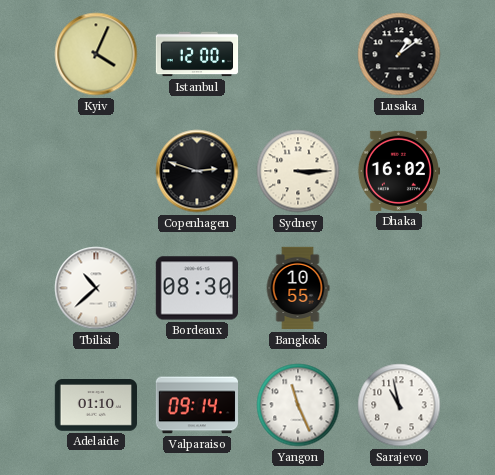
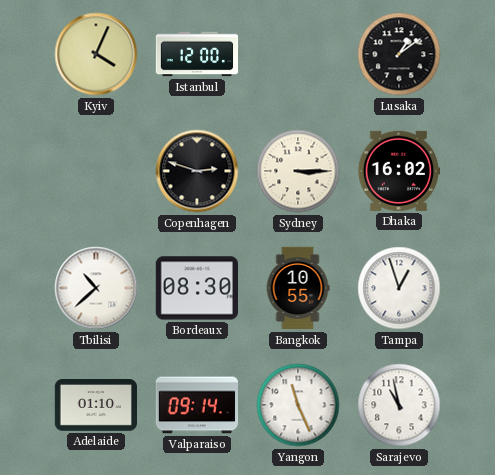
Tampa: none -> 12:57 (399, 288)
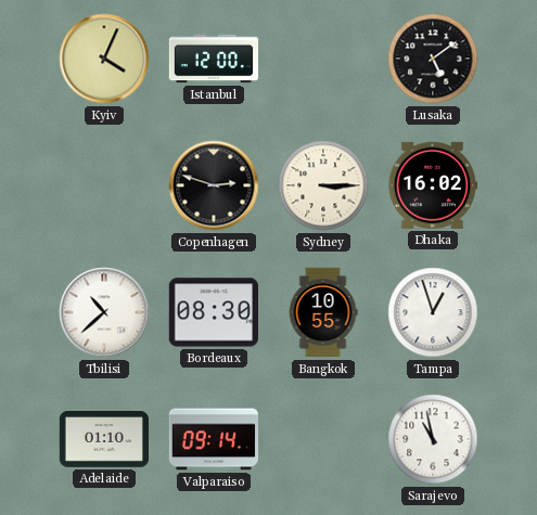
Lusaka: 1:09 -> 5:09 (433, 59)
Yangon: 11:26 -> none (298, 405)
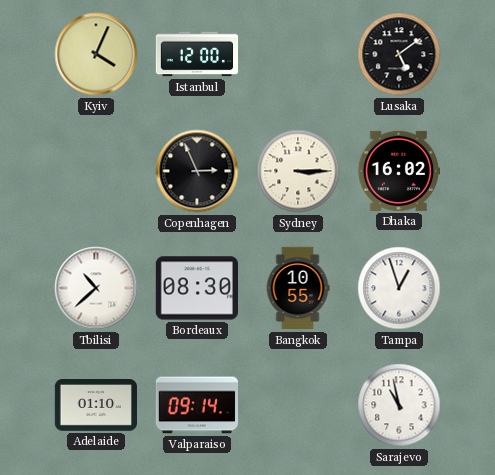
Copenhagen: 2:48 -> 2:56 (197, 171)
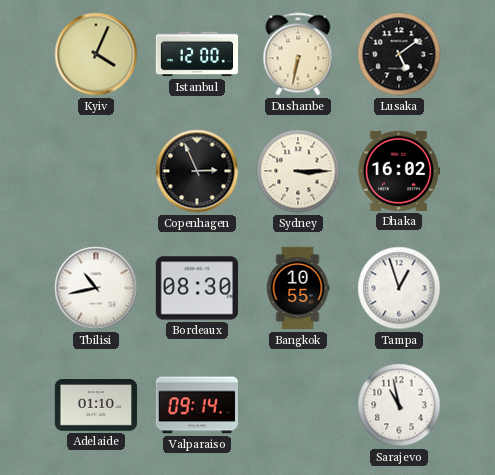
Dushanbe: none -> 6:32 (298, 54)
Tbilisi: 10:38 -> 10:43 (96, 288)
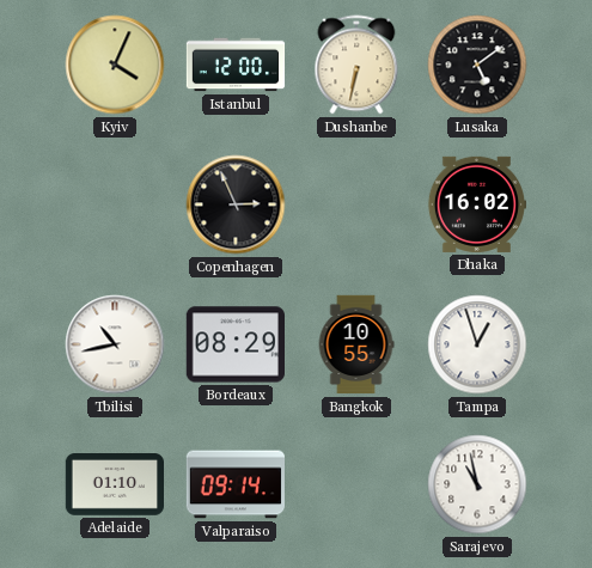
Sydney: 3:15 -> none (298, 171)
Bordeaux: 08:30 -> 08:29 (234, 344)
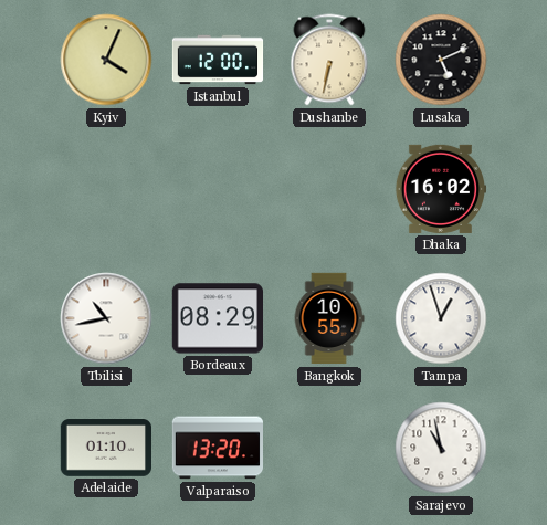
Lusaka: 5:09 -> 5:11 (441, 60)
Copenhagen: 2:56 -> none (236, 204)
Valparaiso: 09:14 -> 13:20 (217, 448)
